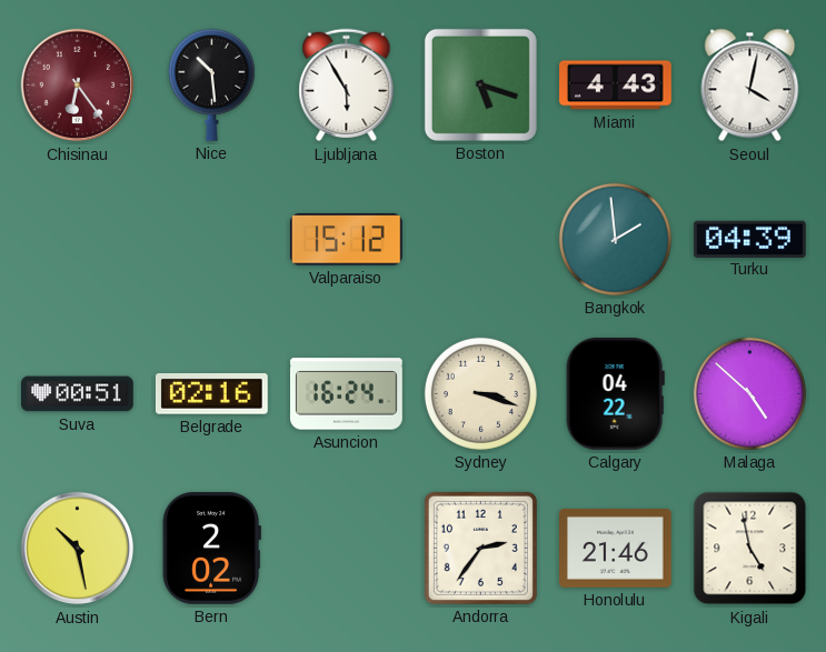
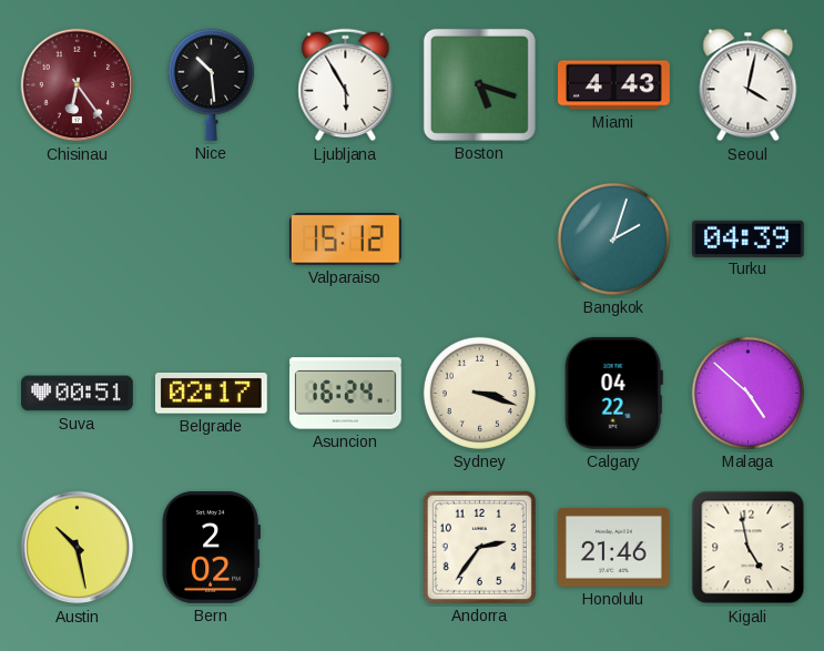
Bangkok: 1:59 -> 2:03 (613, 238)
Belgrade: 02:16 -> 02:17 (211, 394)
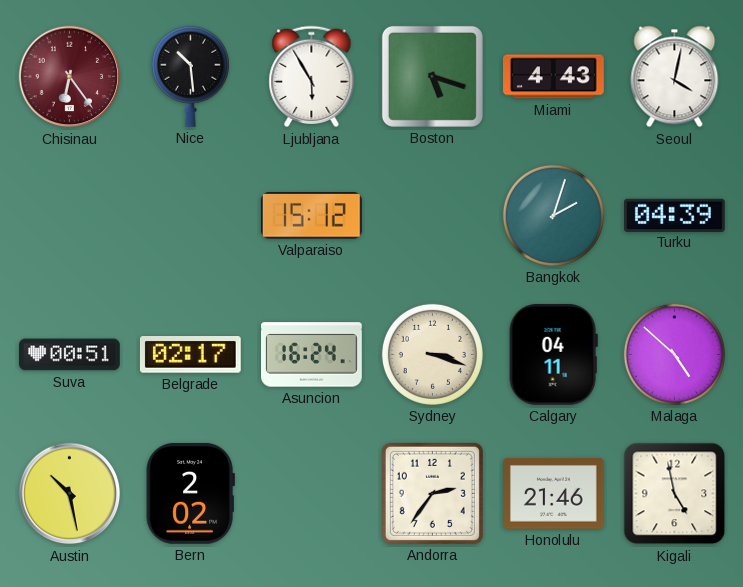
Calgary: 04:22 -> 04:11 (553, 354)
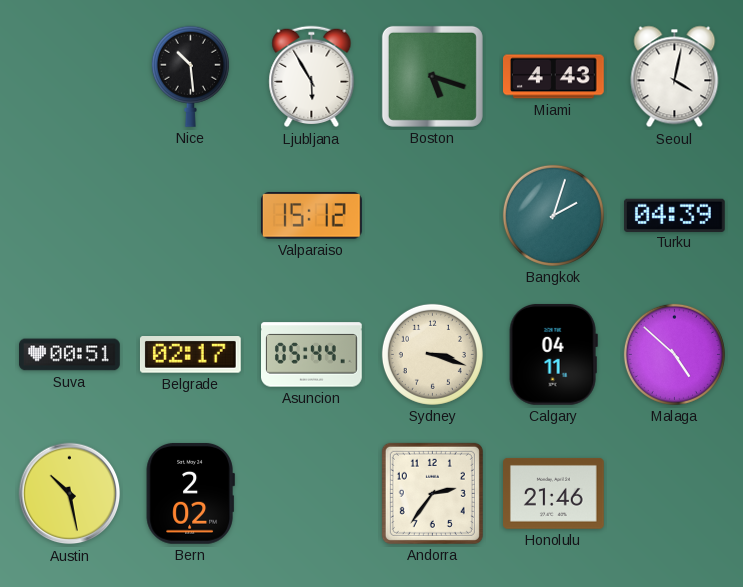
Chisinau: 6:24 -> none (70, 77)
Asuncion: 16:24 -> 05:44 (312, 355)
Kigali: 4:58 -> none (675, 494)
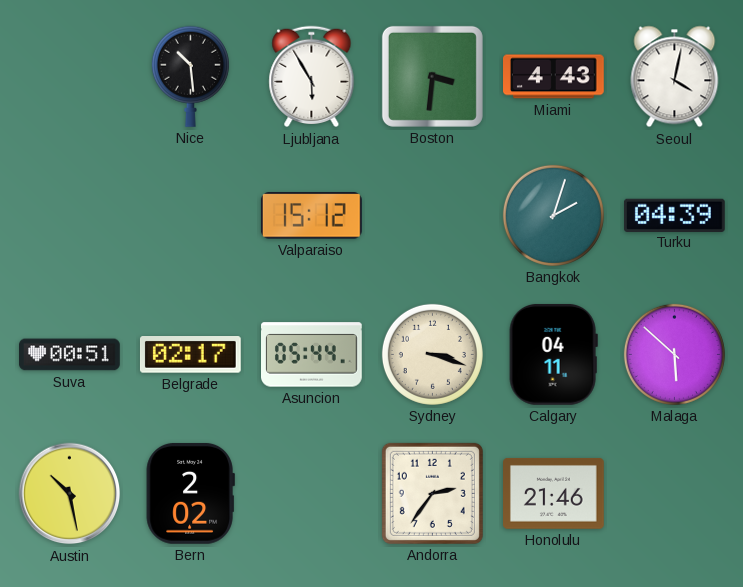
Boston: 5:18 -> 3:31 (432, 76)
Malaga: 4:52 -> 5:52 (674, 354)
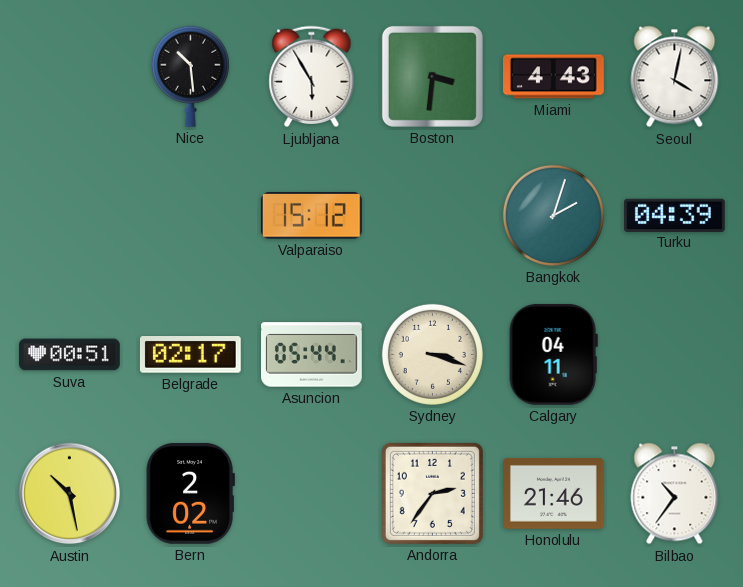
Malaga: 5:52 -> none (674, 354)
Bilbao: none -> 10:36 (675, 494)
